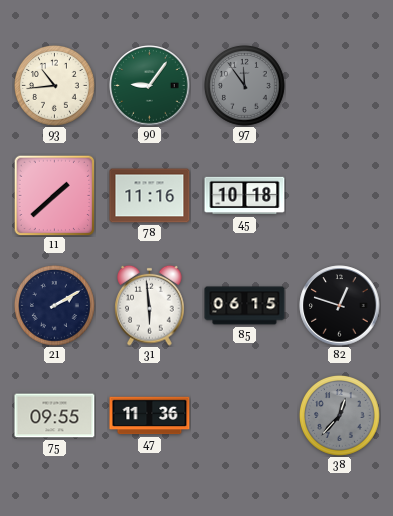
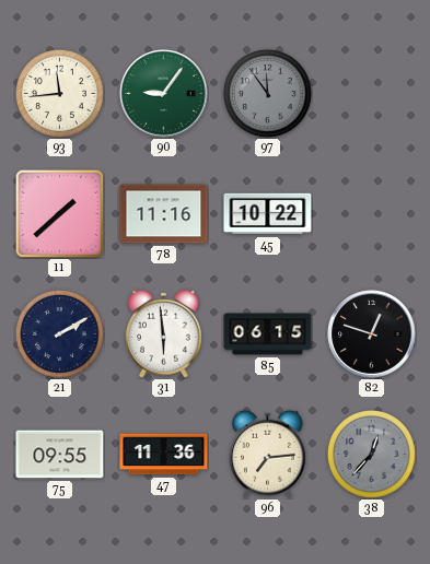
93: 10:44 -> 11:44 (60, 94)
45: 10:18 -> 10:22 (268, 214)
96: none -> 7:14 (268, 454)
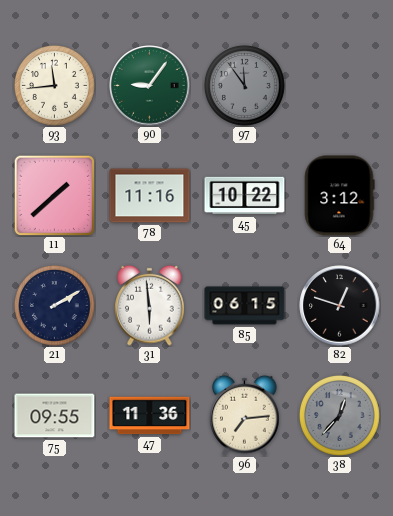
64: none -> 3:12 (340, 196)
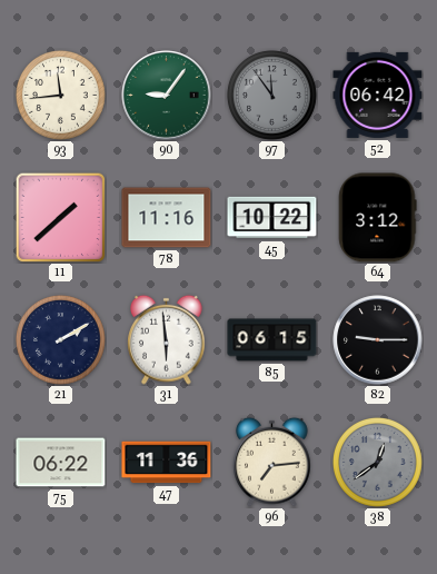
52: none -> 06:42 (378, 95)
82: 12:48 -> 9:15 (378, 340)
75: 09:55 -> 06:22 (61, 463)
38: 12:37 -> 12:39 (378, 463)
